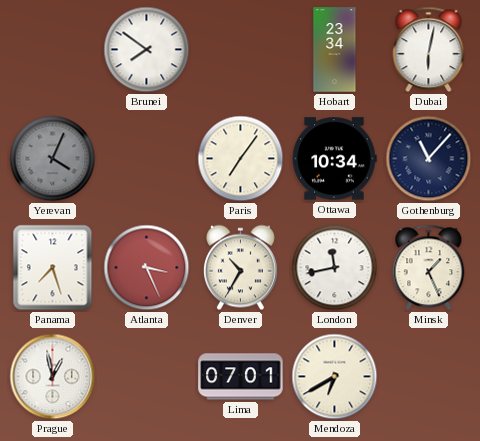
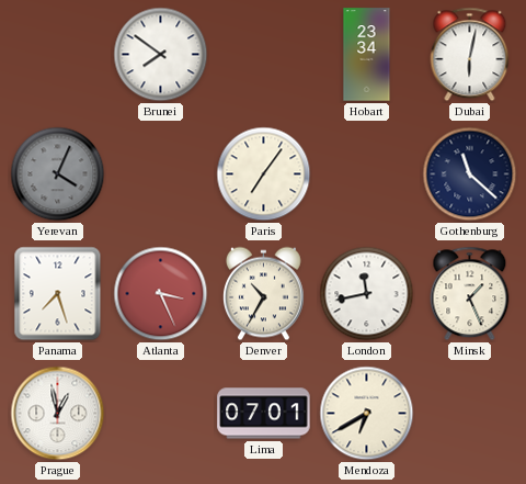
Ottawa: 10:34 -> none (334, 159)
Gothenburg: 11:07 -> 11:22 (470, 175)
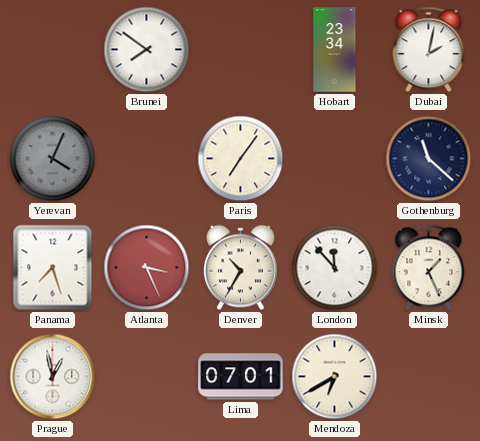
Dubai: 6:02 -> 2:02 (429, 50)
London: 11:43 -> 11:53 (335, 268)
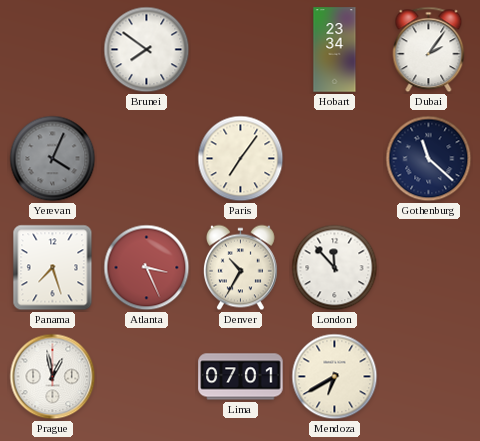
Dubai: 2:02 -> 2:06 (429, 50)
Minsk: 1:26 -> none (429, 268)
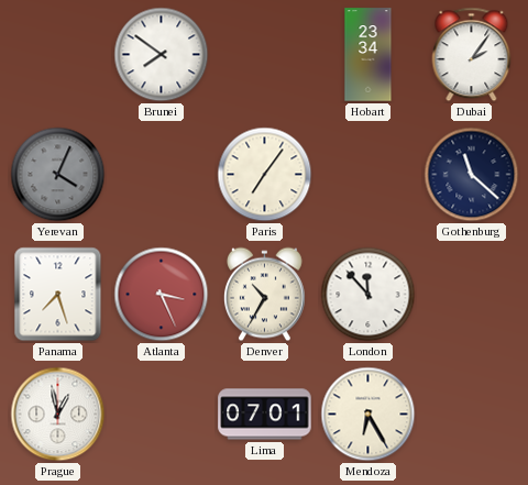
Mendoza: 6:40 -> 6:25 (369, 415)
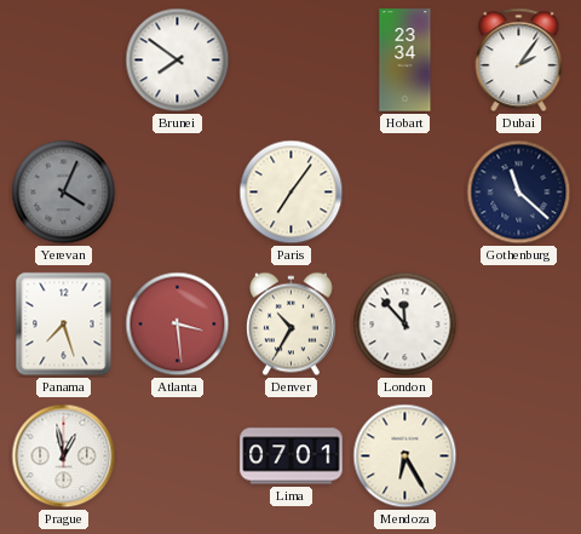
Atlanta: 3:26 -> 3:29 (178, 325)
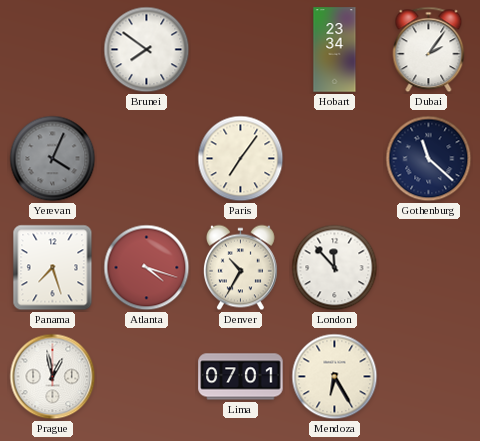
Atlanta: 3:29 -> 4:18 (147, 268)
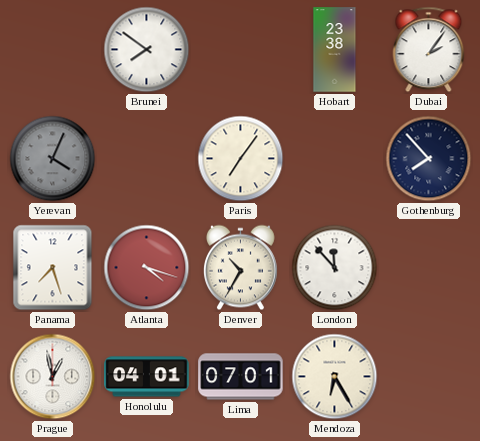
Hobart: 23:34 -> 23:38 (335, 50)
Gothenburg: 11:22 -> 7:53 (429, 159)
Honolulu: none -> 04:01 (147, 377)
